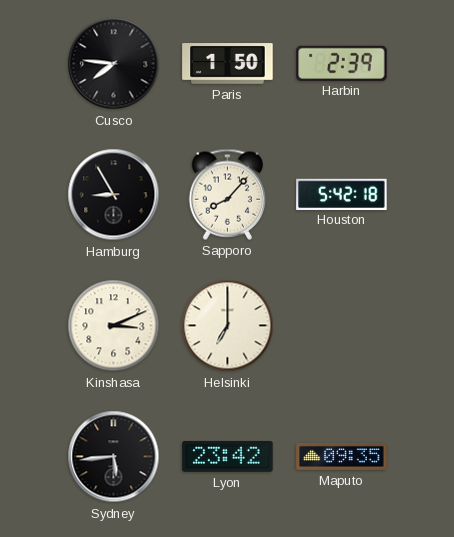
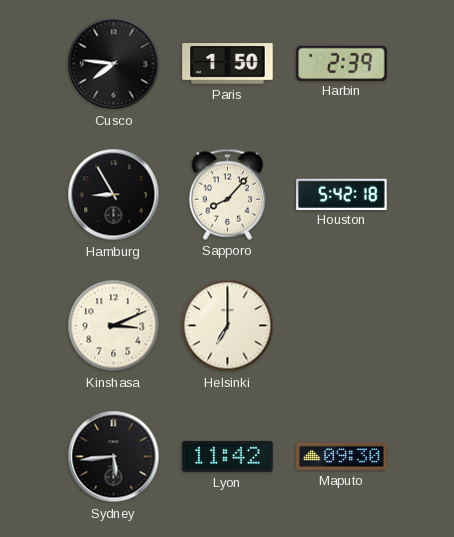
Lyon: 23:42 -> 11:42 (228, 456)
Maputo: 09:35 -> 09:30 (342, 457)
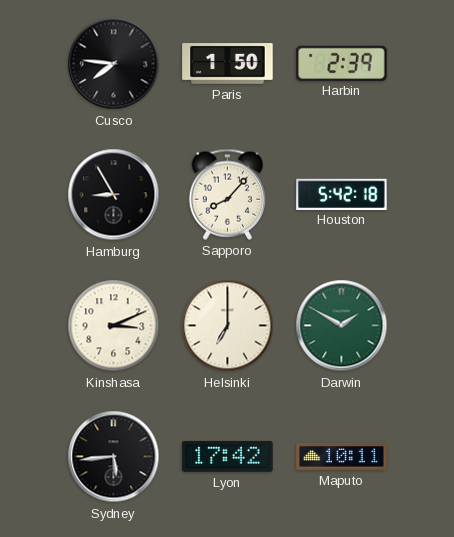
Darwin: none -> 1:50 (342, 326)
Lyon: 11:42 -> 17:42 (228, 456)
Maputo: 09:30 -> 10:11 (342, 457)
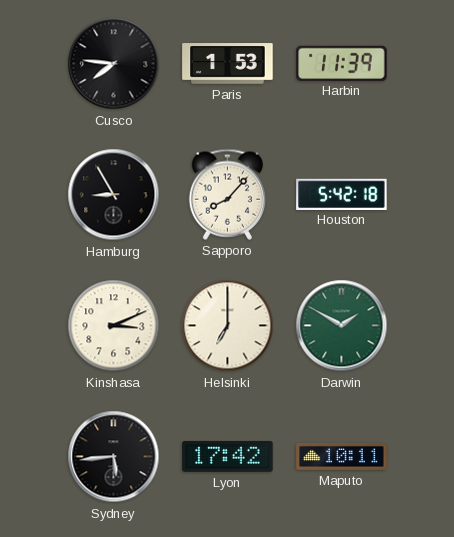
Paris: 1:50 -> 1:53 (228, 64)
Harbin: 2:39 -> 11:39 (342, 63)
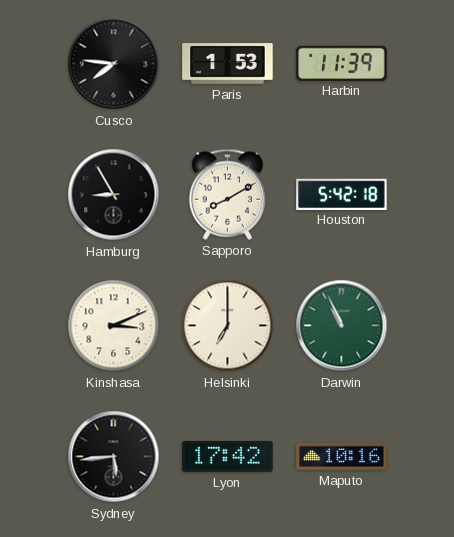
Sapporo: 8:07 -> 8:10 (227, 194)
Darwin: 1:50 -> 10:56 (342, 326)
Maputo: 10:11 -> 10:16 (342, 457)
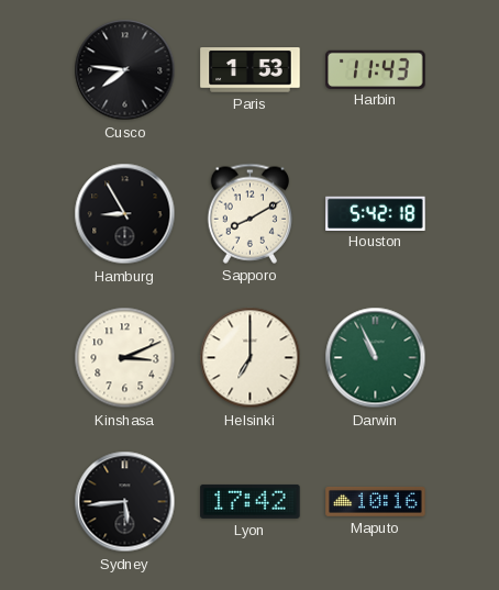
Harbin: 11:39 -> 11:43 (376, 69)
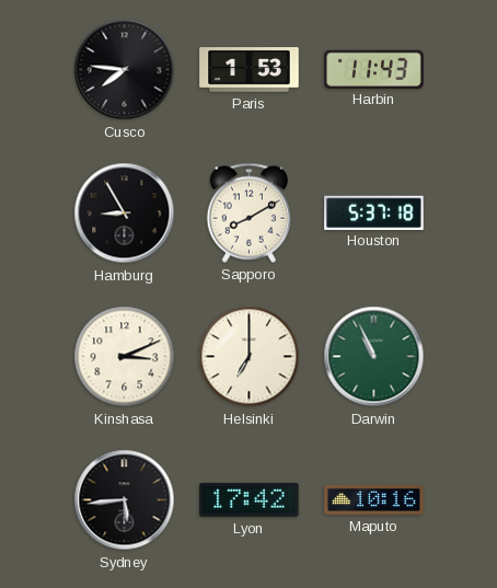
Houston: 5:42 -> 5:37 (374, 212)
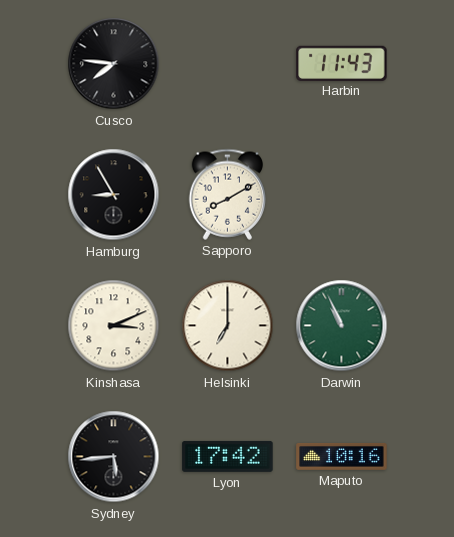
Paris: 1:53 -> none (250, 70)
Houston: 5:37 -> none (374, 212)
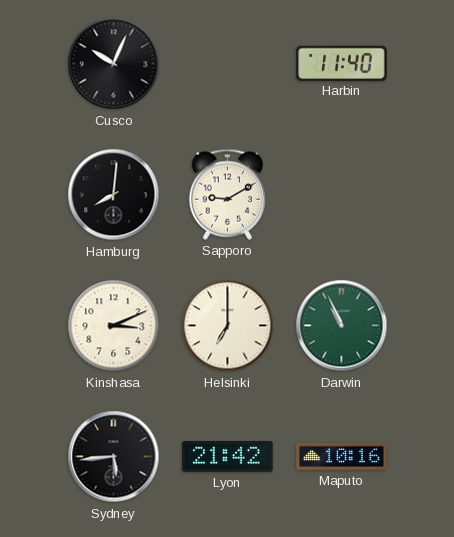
Cusco: 7:46 -> 10:04 (114, 64)
Harbin: 11:43 -> 11:40 (342, 63)
Hamburg: 8:55 -> 8:01 (114, 195)
Sapporo: 8:10 -> 9:10 (227, 194)
Lyon: 17:42 -> 21:42 (228, 456)
